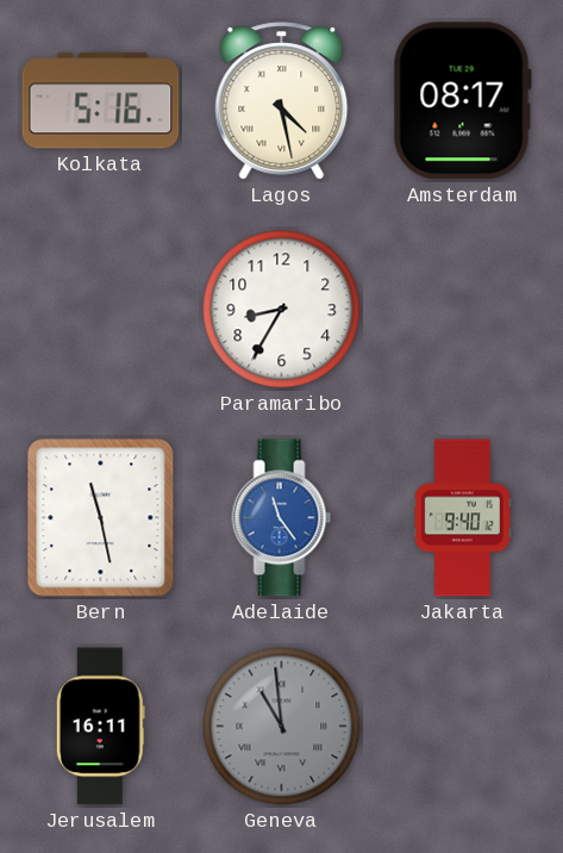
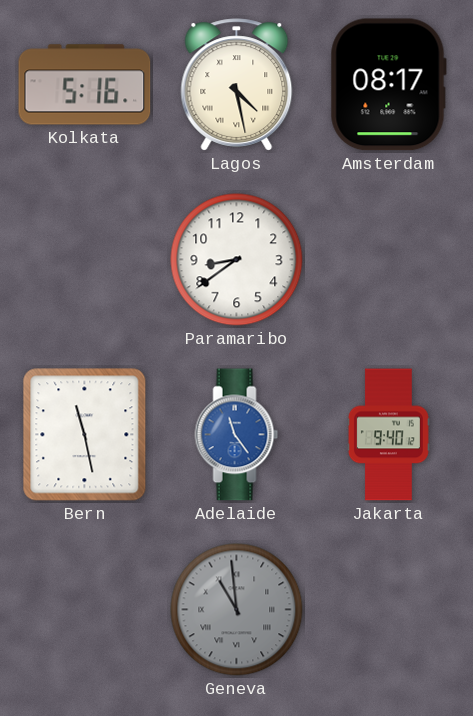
Paramaribo: 8:35 -> 8:39 (237, 260)
Jerusalem: 16:11 -> none (100, 727)
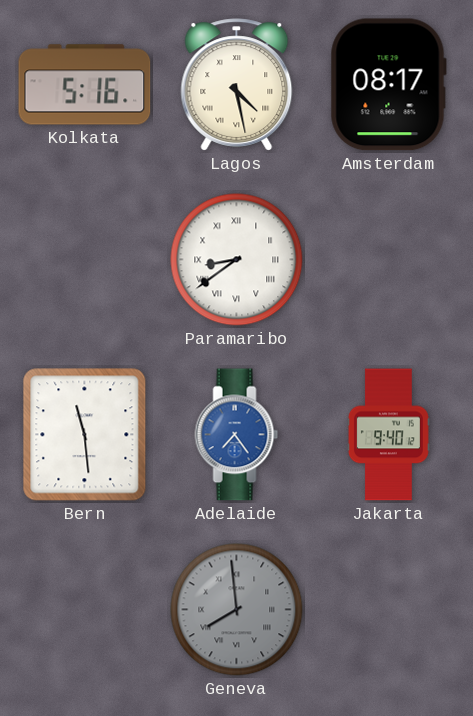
Paramaribo numerals: Arabic -> Roman (237, 260)
Bern: 11:28 -> 11:29 (85, 435)
Adelaide: 11:24 -> 7:24 (237, 435)
Geneva: 10:59 -> 7:59 (237, 610)
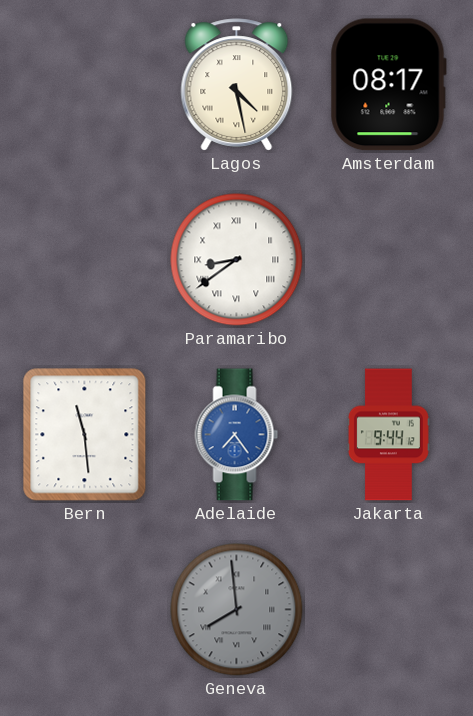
Kolkata: 5:16 -> none (85, 85)
Jakarta: 9:40 -> 9:44 (388, 435)
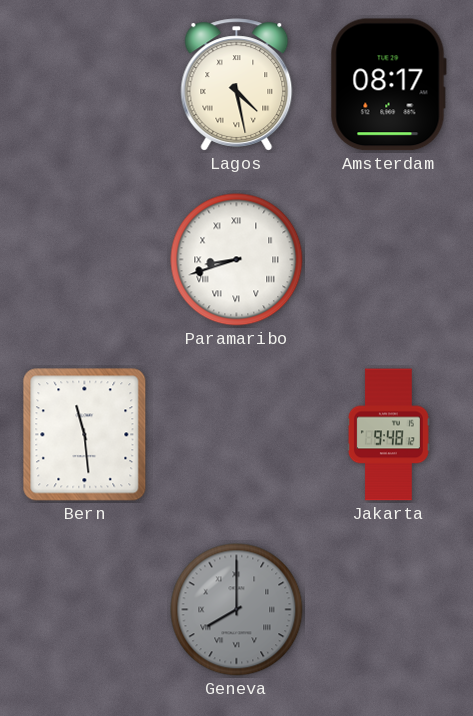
Paramaribo: 8:39 -> 8:42 (237, 260)
Adelaide: 7:24 -> none (237, 435)
Jakarta: 9:44 -> 9:48 (388, 435)
Geneva: 7:59 -> 8:00 (237, 610)
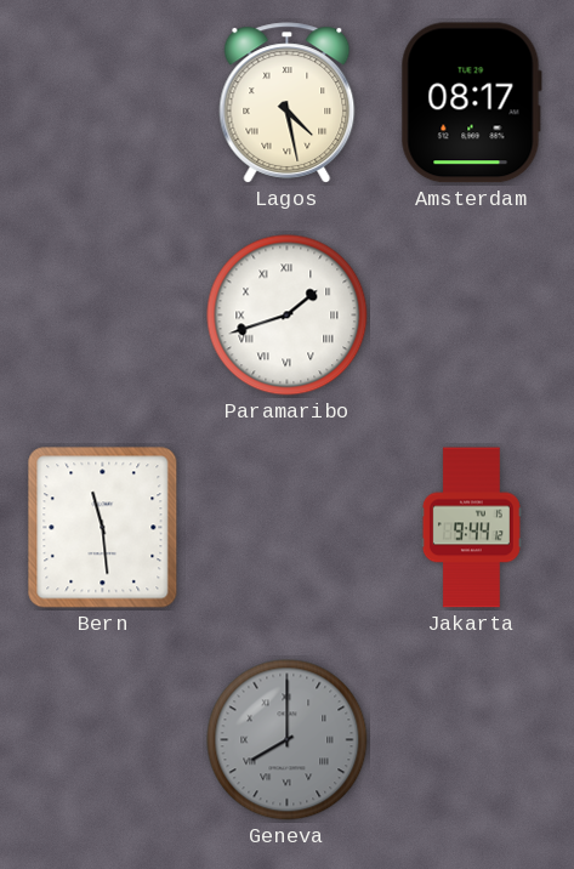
Paramaribo: 8:42 -> 1:42 (288, 316)
Jakarta: 9:48 -> 9:44 (471, 528)
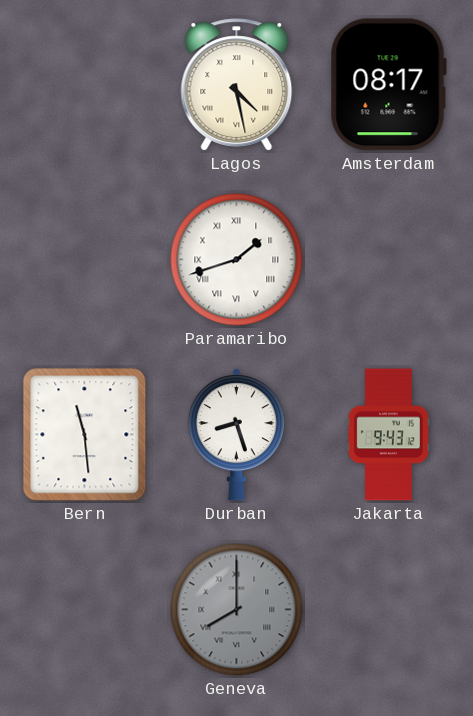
Durban: none -> 8:27 (236, 434)
Jakarta: 9:44 -> 9:43 (388, 435)
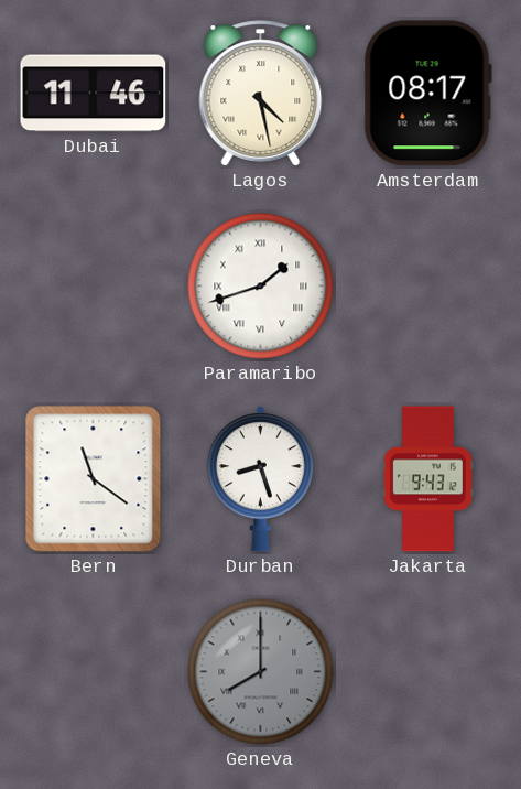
Dubai: none -> 11:46 (94, 94)
Bern: 11:29 -> 11:21 (94, 479)
